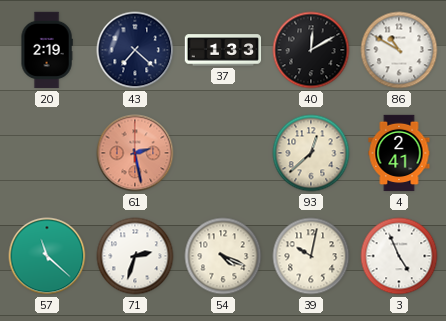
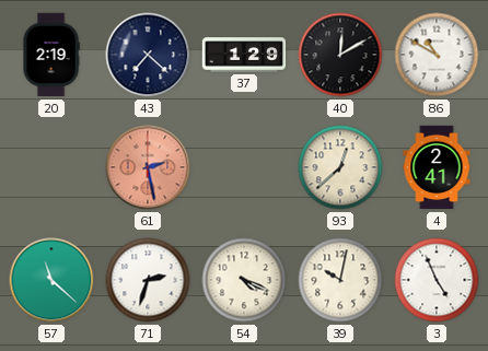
37: 1:33 -> 1:29 (244, 55)
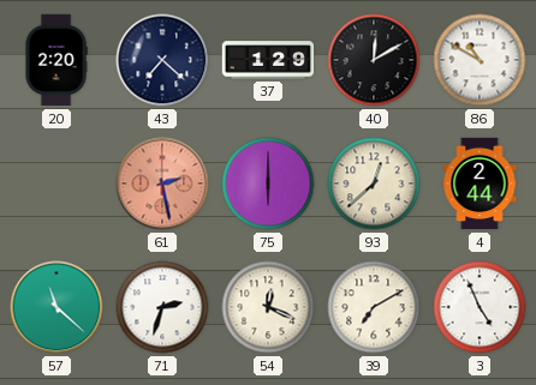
20: 2:19 -> 2:20 (56, 60)
75: none -> 6:00 (268, 184)
4: 2:41 -> 2:44 (480, 184)
54: 4:19 -> 12:19 (268, 307)
39: 10:02 -> 7:10 (374, 307)
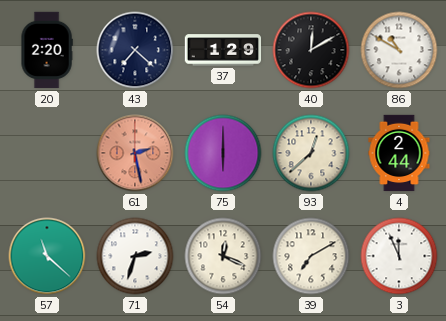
3: 4:56 -> 11:56 (399, 256)
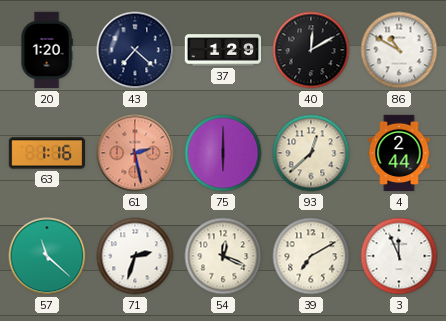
20: 2:20 -> 1:20 (47, 50)
63: none -> 1:16 (47, 153)
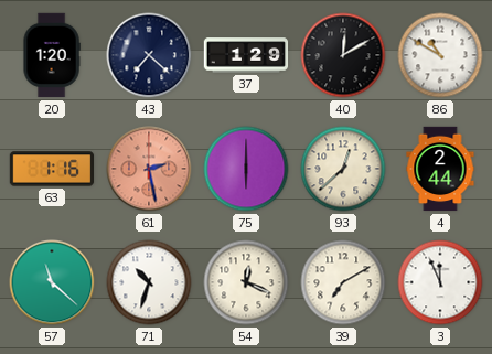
71: 2:33 -> 10:33 (149, 282)
